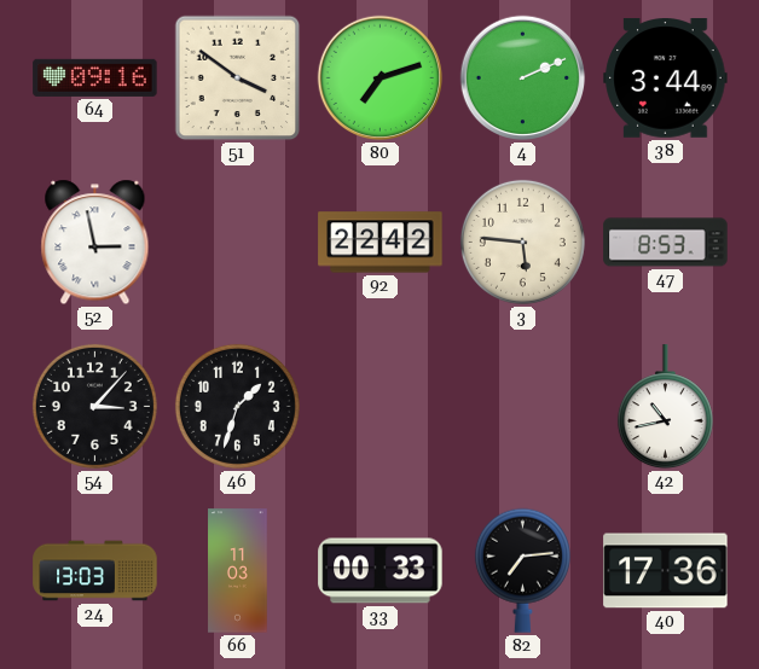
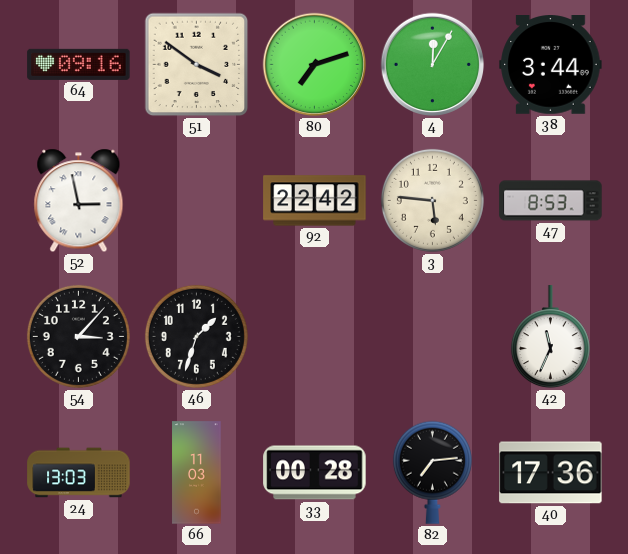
4: 2:11 -> 12:05 (433, 65)
42: 10:43 -> 11:34 (550, 337)
33: 00:33 -> 00:28 (315, 473)
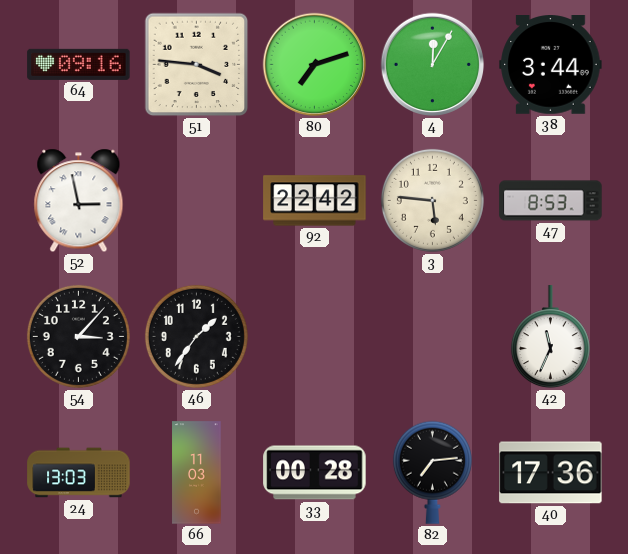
51: 3:51 -> 3:46 (197, 65)
46: 1:33 -> 1:36 (196, 336)
